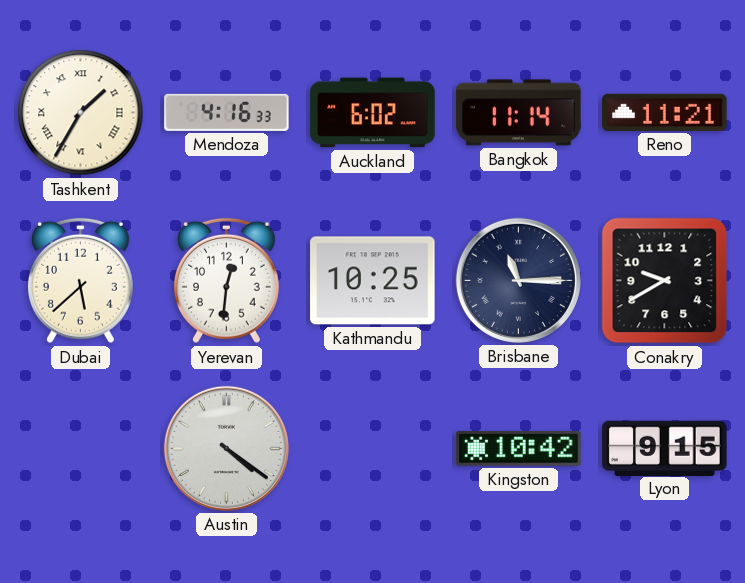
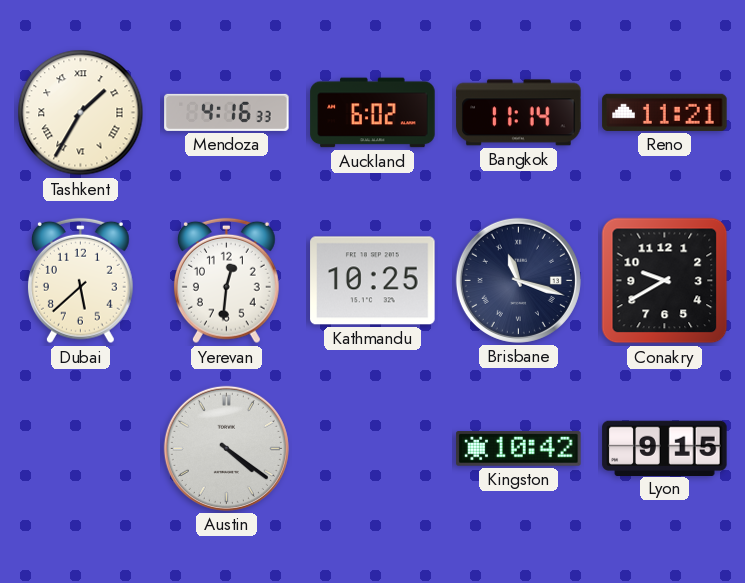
Brisbane: 11:15 -> 11:18 (518, 280)
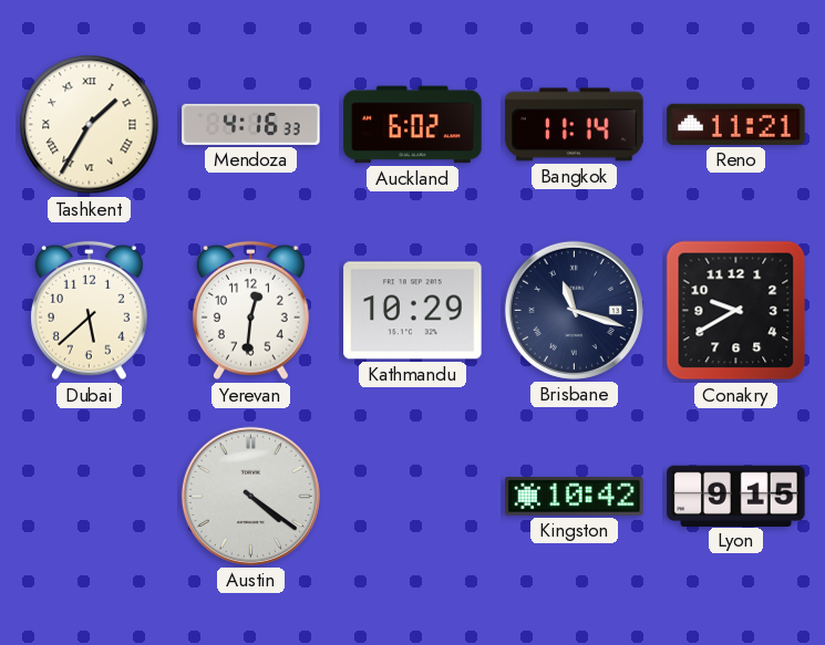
Kathmandu: 10:25 -> 10:29 (413, 311)
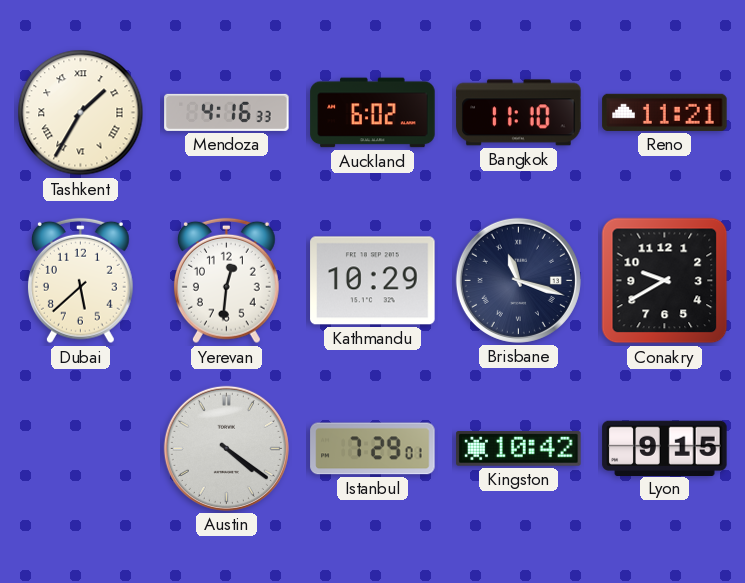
Bangkok: 11:14 -> 11:10 (519, 113)
Istanbul: none -> 7:29 (373, 449)
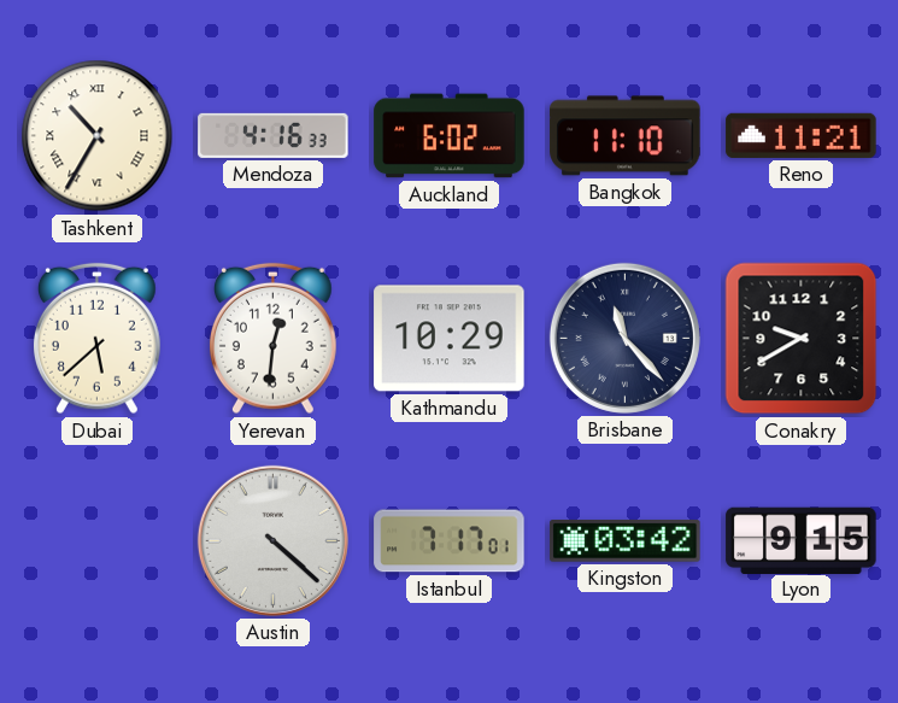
Tashkent: 1:35 -> 10:35 (98, 136)
Brisbane: 11:18 -> 11:23 (624, 338)
Austin: 4:21 -> 4:22 (272, 540)
Istanbul: 7:29 -> 7:17 (450, 541)
Kingston: 10:42 -> 03:42 (626, 541)
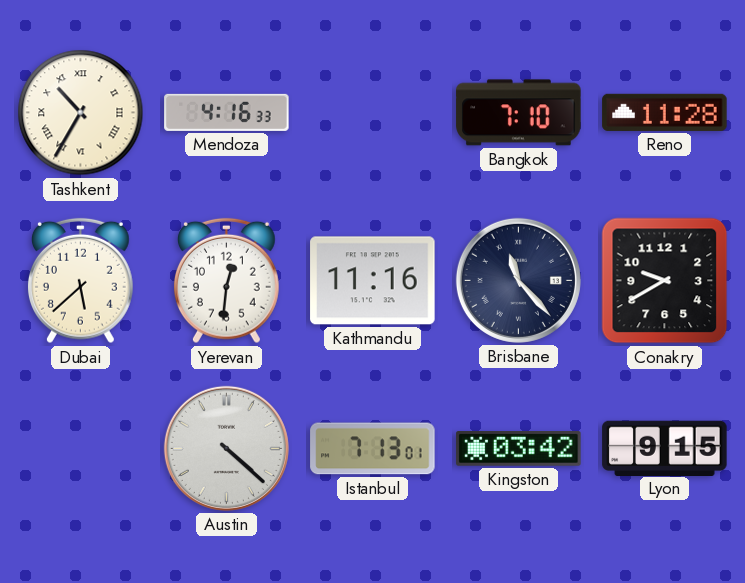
Auckland: 6:02 -> none (450, 136)
Bangkok: 11:10 -> 7:10 (519, 113)
Reno: 11:21 -> 11:28 (665, 112)
Kathmandu: 10:29 -> 11:16 (373, 281)
Istanbul: 7:17 -> 7:13 (373, 449)
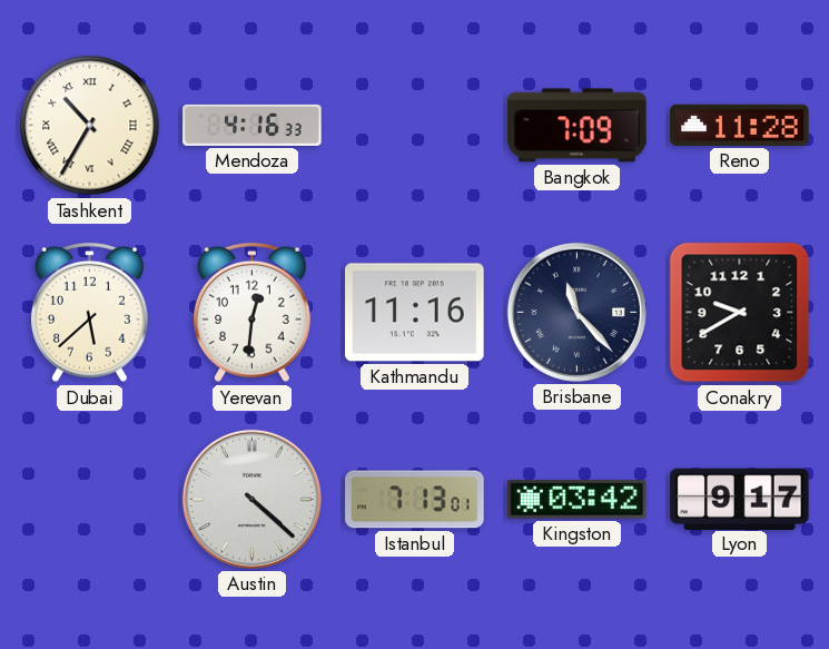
Bangkok: 7:10 -> 7:09 (578, 126)
Lyon: 9:15 -> 9:17 (740, 499)
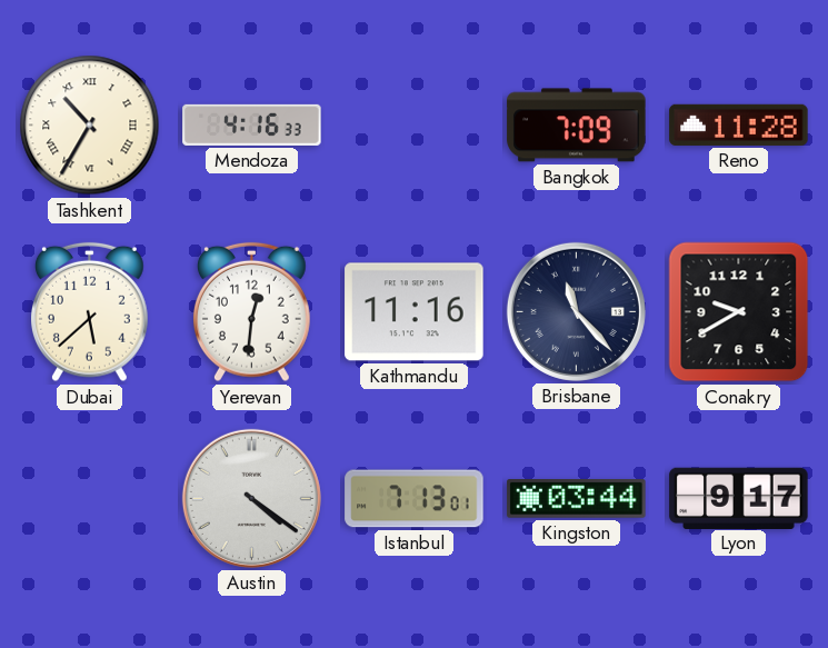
Austin: 4:22 -> 4:21 (251, 498)
Kingston: 03:42 -> 03:44 (577, 499)
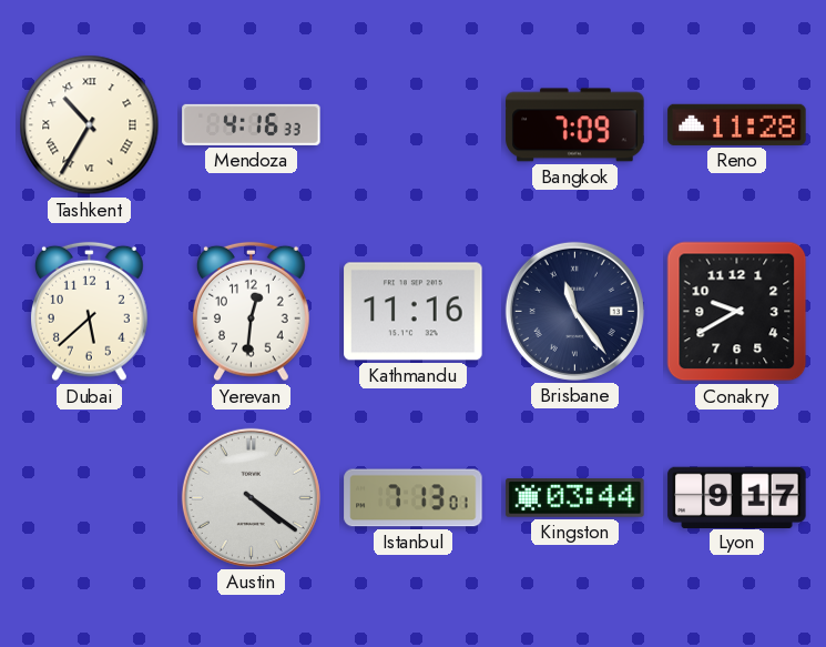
Brisbane: 11:23 -> 11:24 (574, 311)
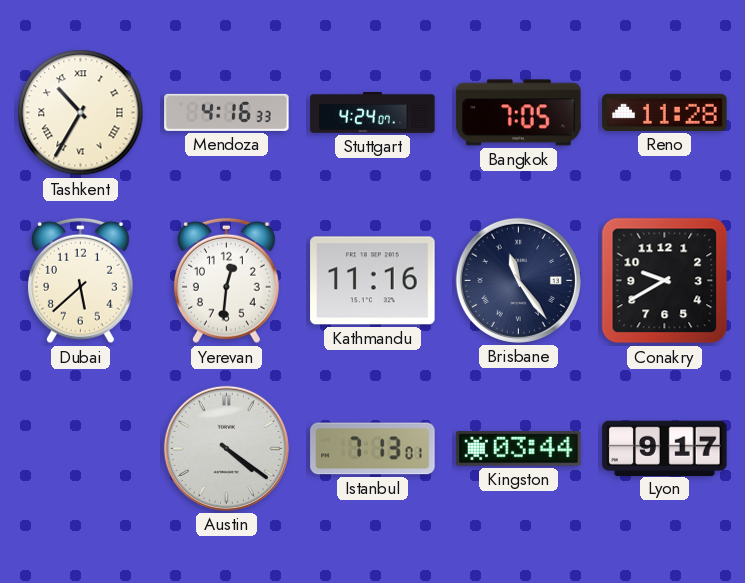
Stuttgart: none -> 4:24 (373, 113)
Bangkok: 7:09 -> 7:05 (519, 113)
